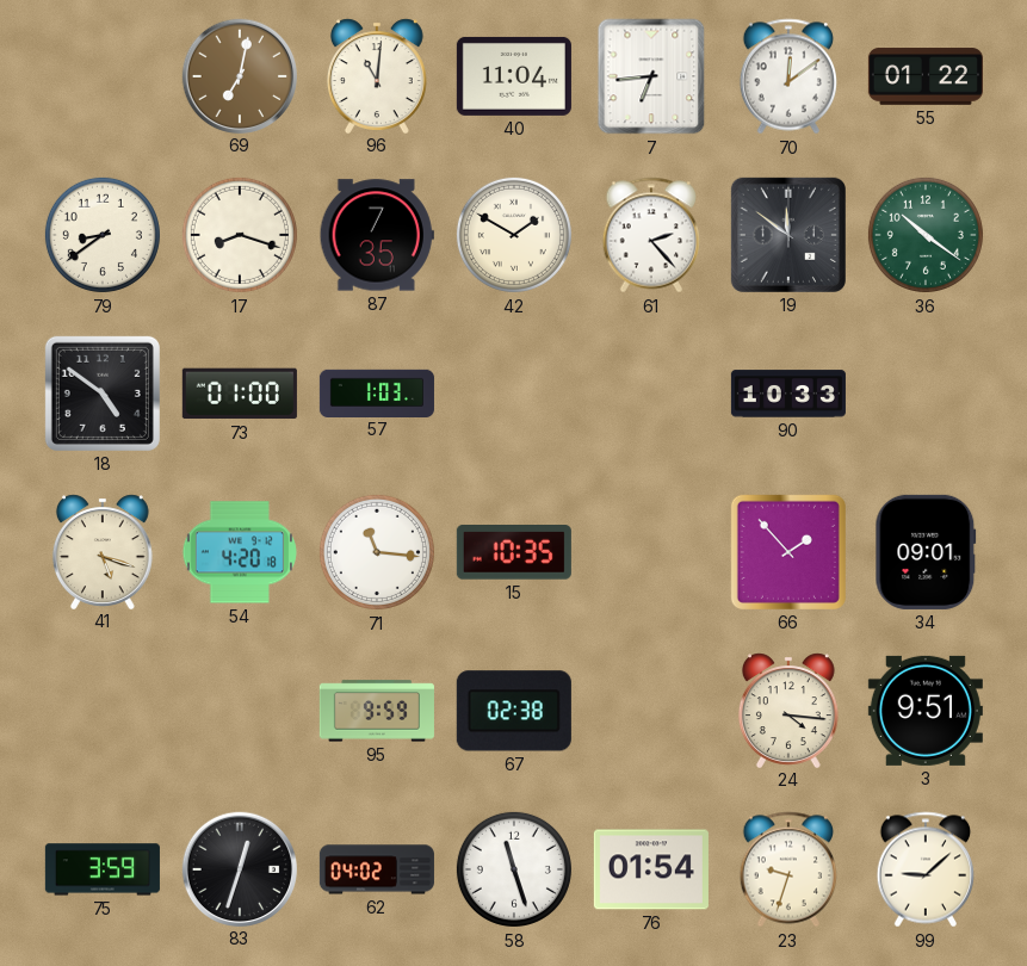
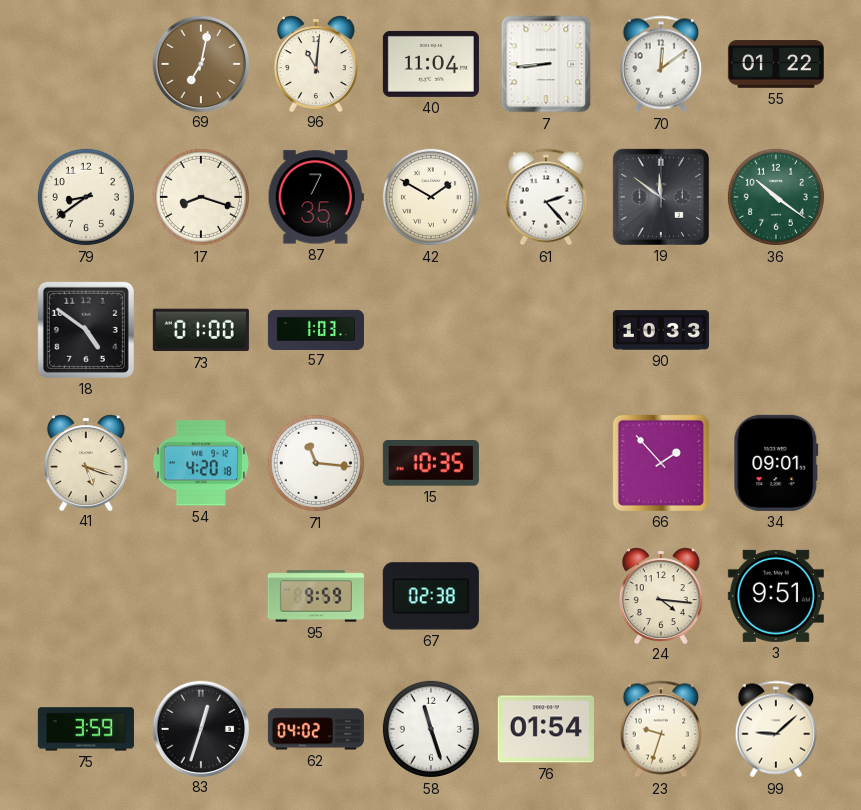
7: 6:44 -> 8:44 (546, 64)
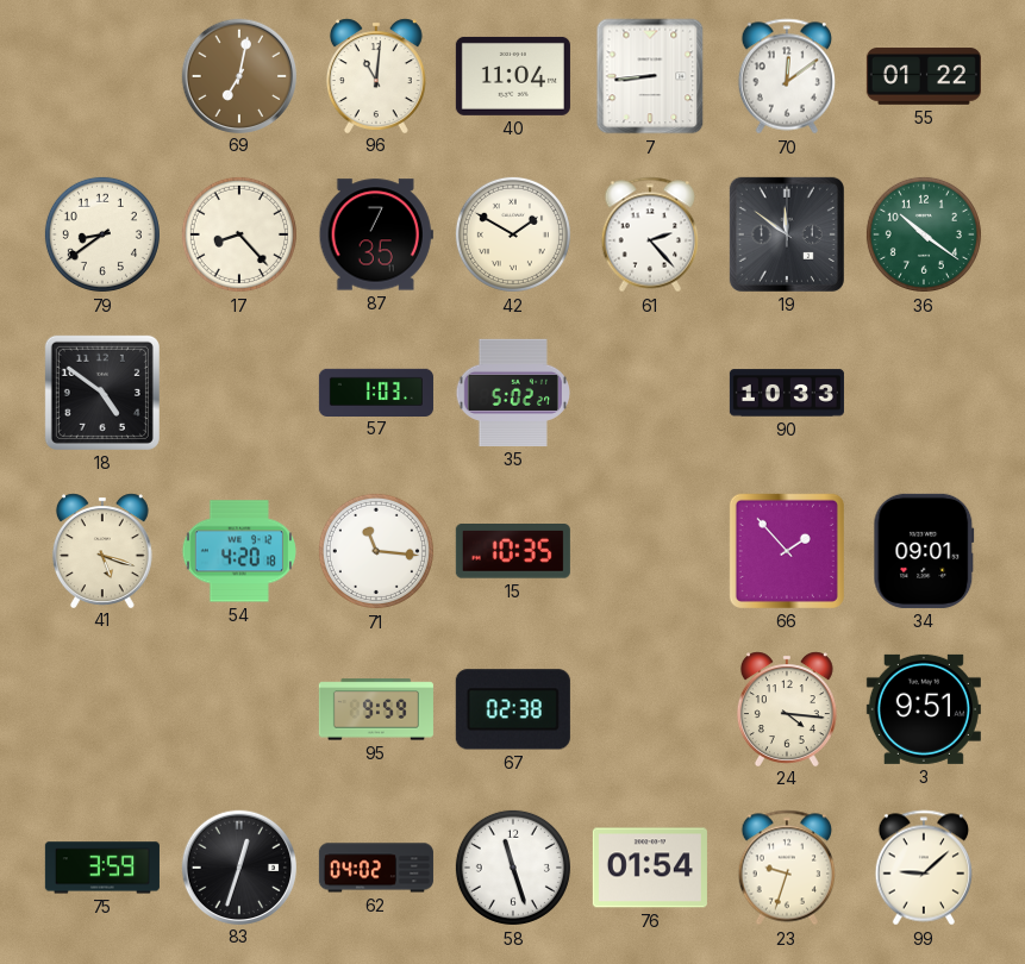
17: 8:18 -> 8:23 (239, 234)
73: 01:00 -> none (201, 330)
35: none -> 5:02 (512, 393)
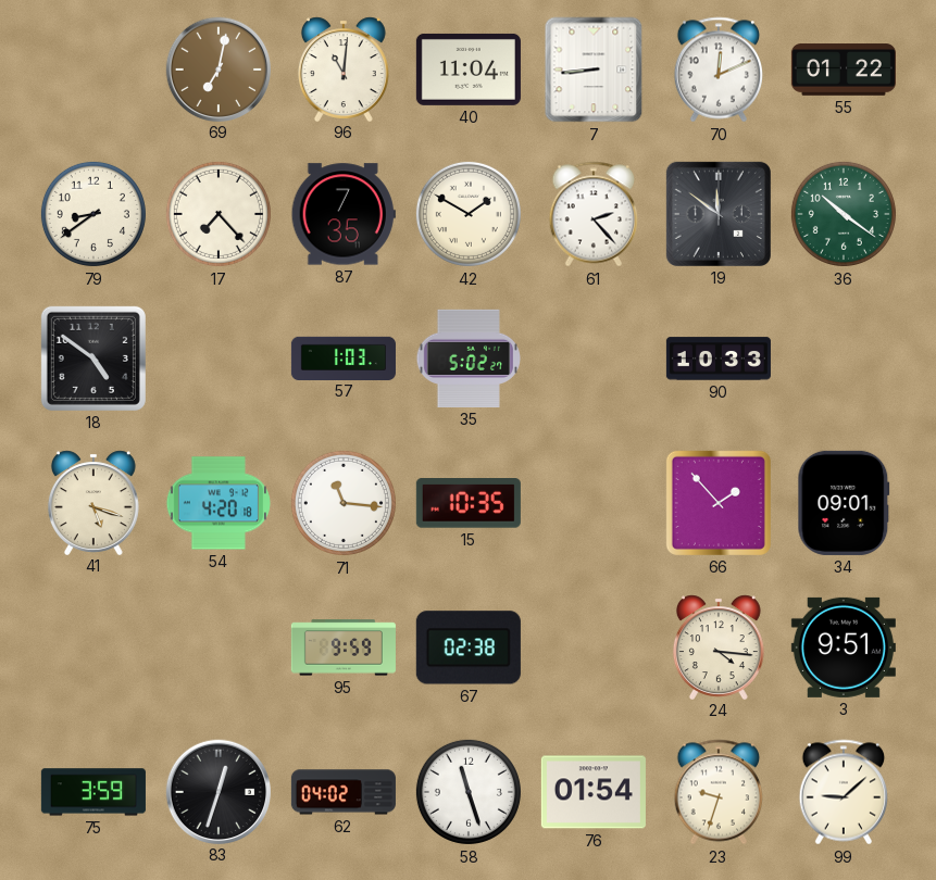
70: 12:09 -> 12:11 (717, 70)
17: 8:23 -> 7:23 (219, 214)
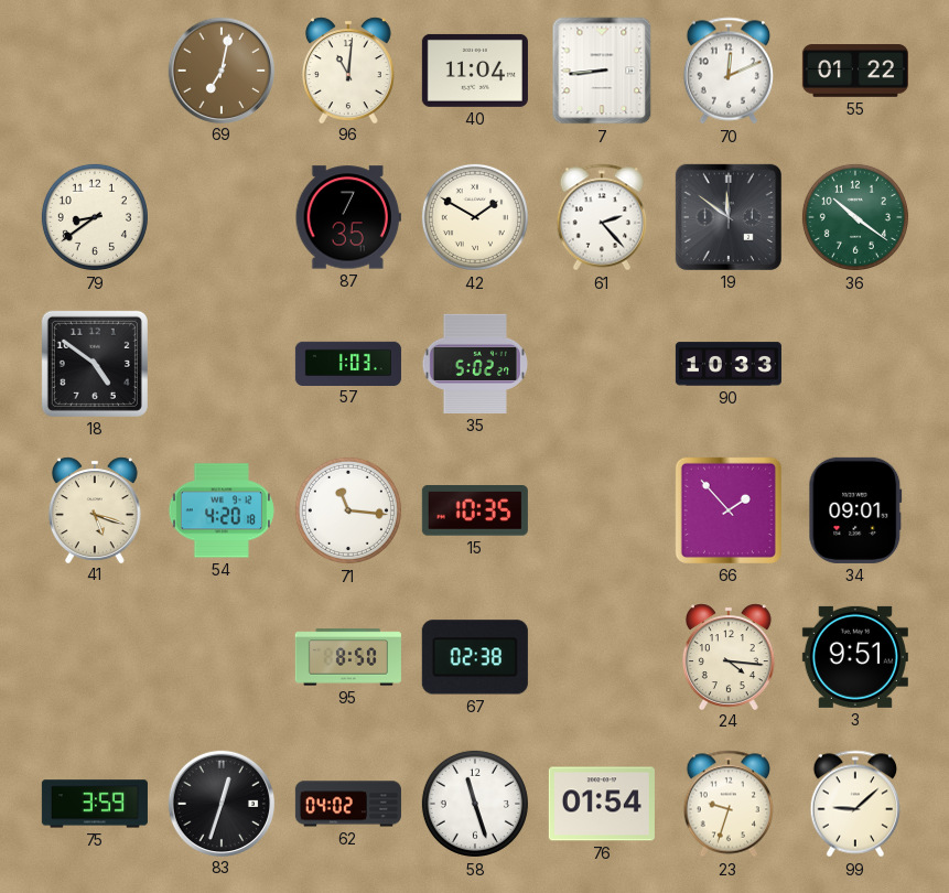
17: 7:23 -> none (219, 214)
95: 9:59 -> 8:50 (348, 657)
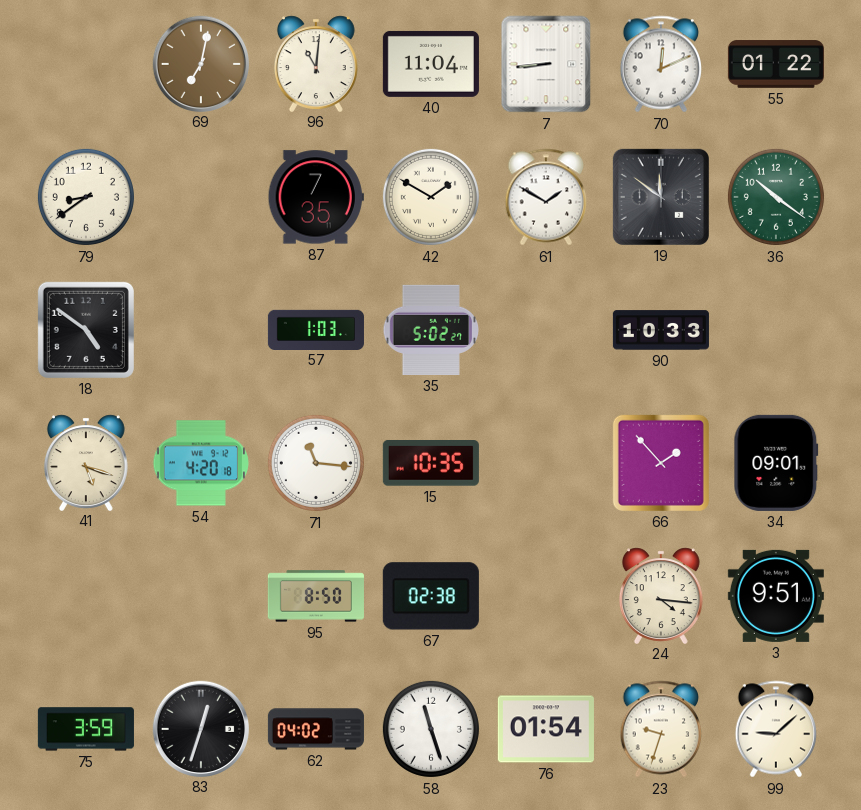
61: 2:23 -> 1:50 (545, 197)
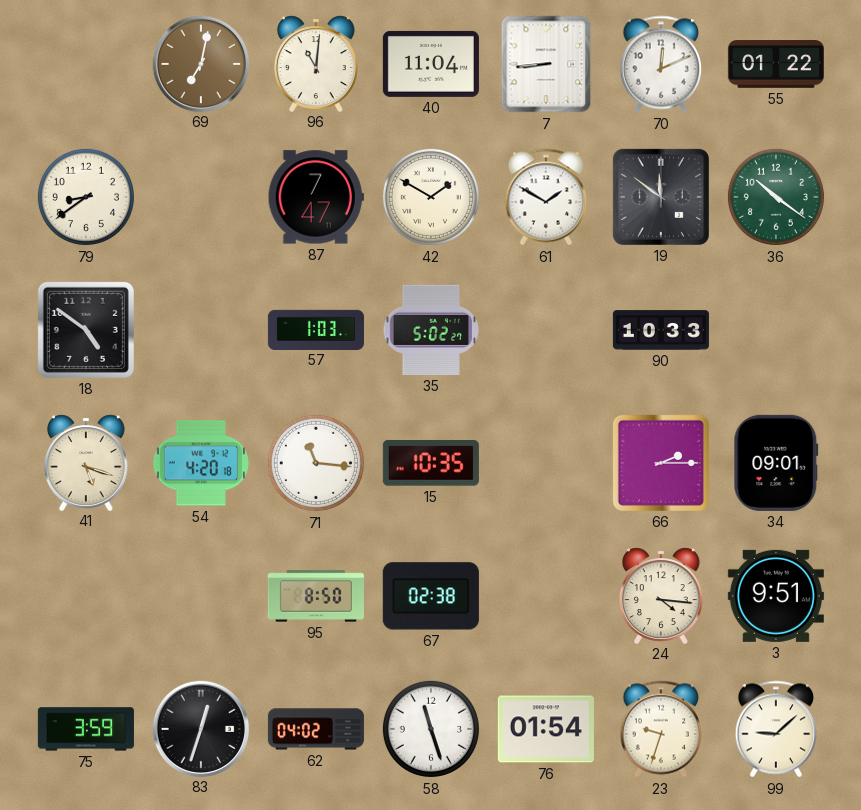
87: 7:35 -> 7:47 (316, 197)
66: 1:53 -> 2:15 (661, 463)
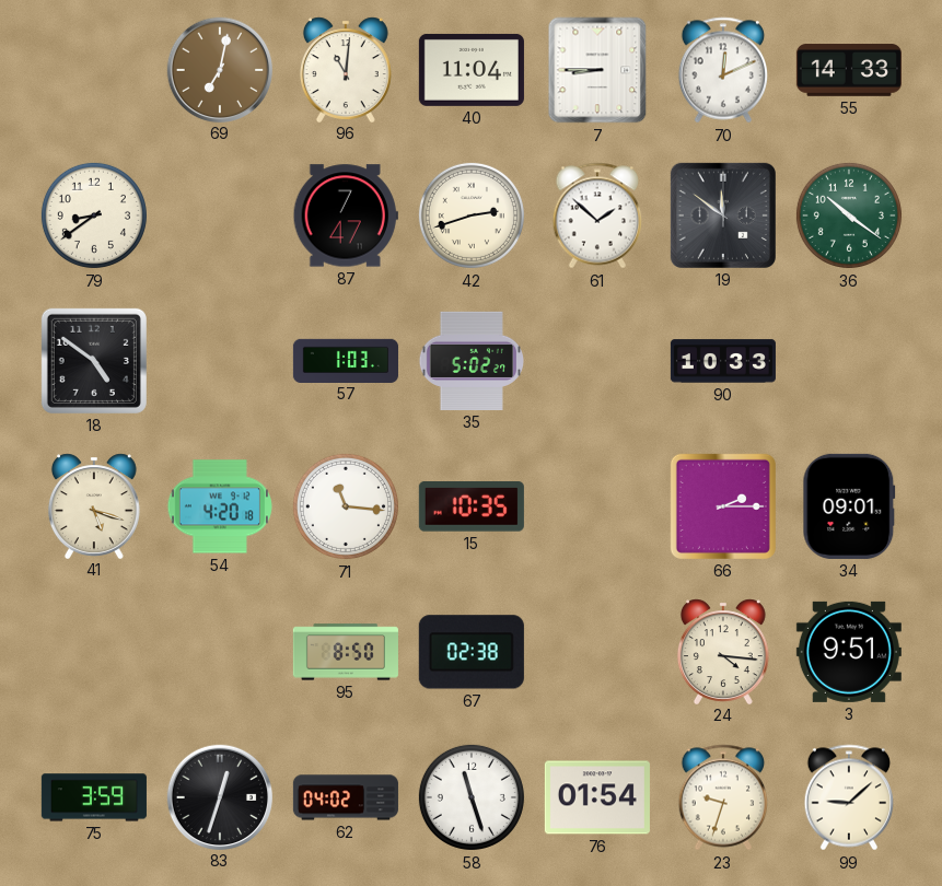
7: 8:44 -> 8:45 (597, 70)
55: 01:22 -> 14:33 (849, 70)
42: 1:50 -> 2:42 (472, 215)
61: 1:50 -> 1:52 (596, 215)
